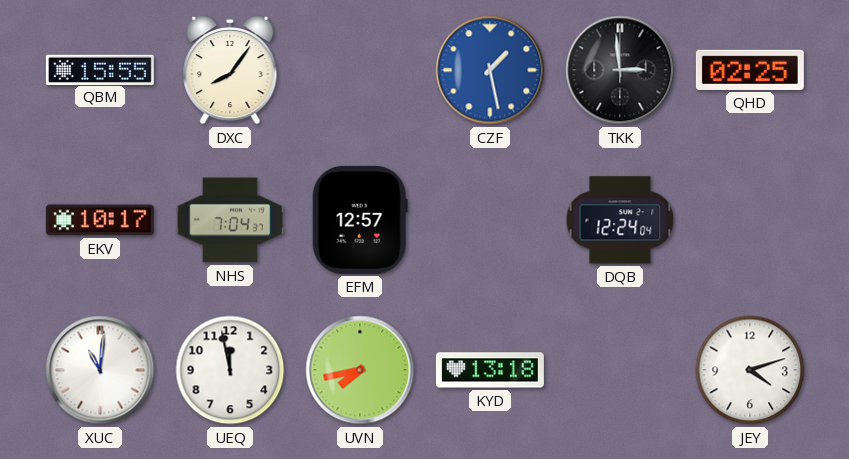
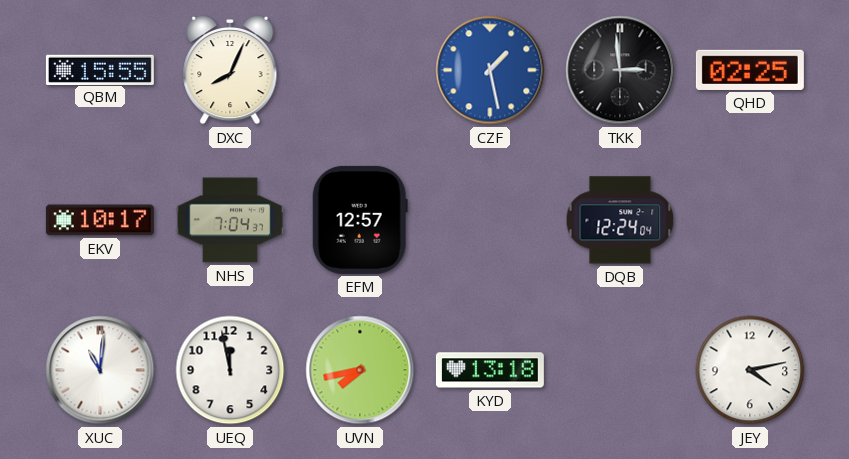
DXC: 8:06 -> 8:04 (230, 70)
JEY: 4:12 -> 4:13 (750, 370)
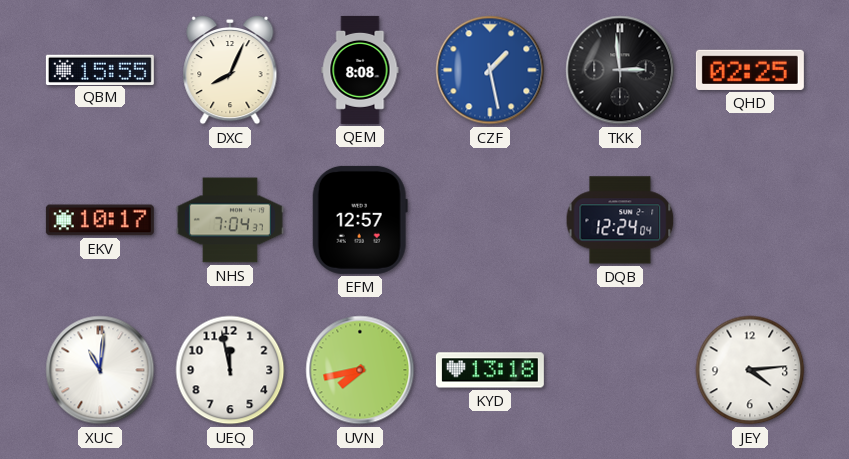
QEM: none -> 8:08 (360, 70)
JEY: 4:13 -> 4:14 (750, 370)
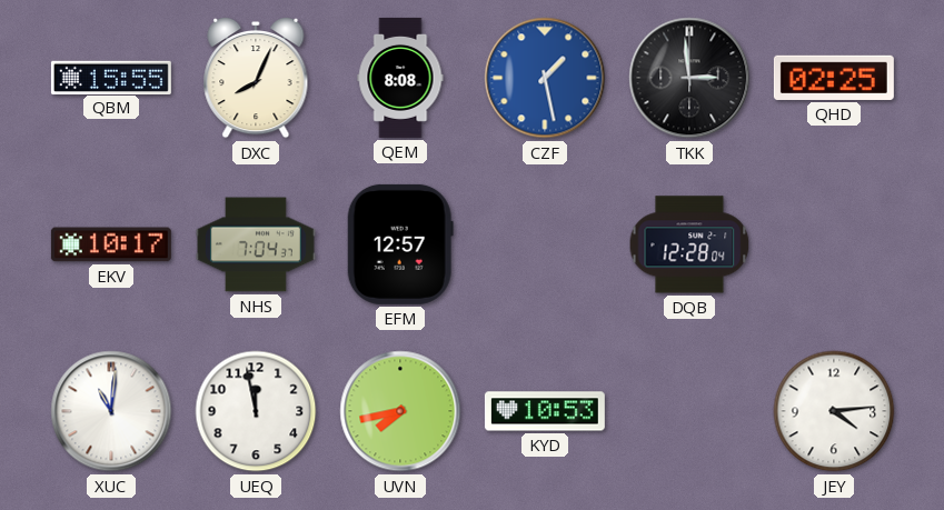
DQB: 12:24 -> 12:28 (689, 244)
KYD: 13:18 -> 10:53 (545, 411)
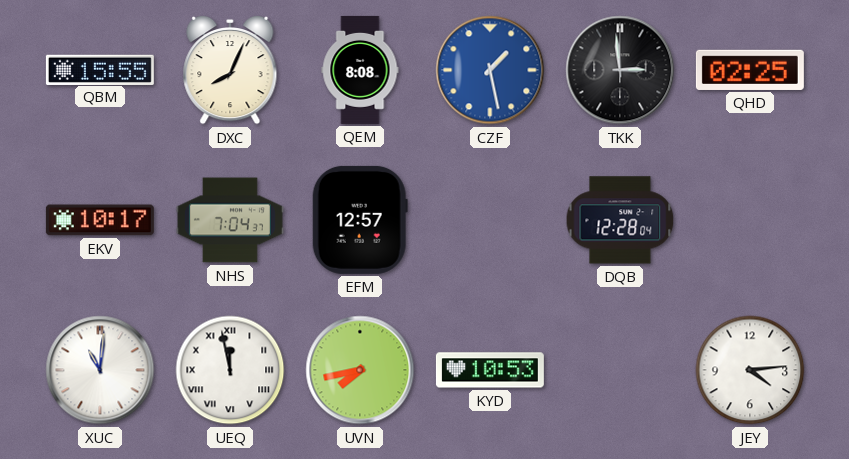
UEQ numerals: Arabic -> Roman (230, 370)
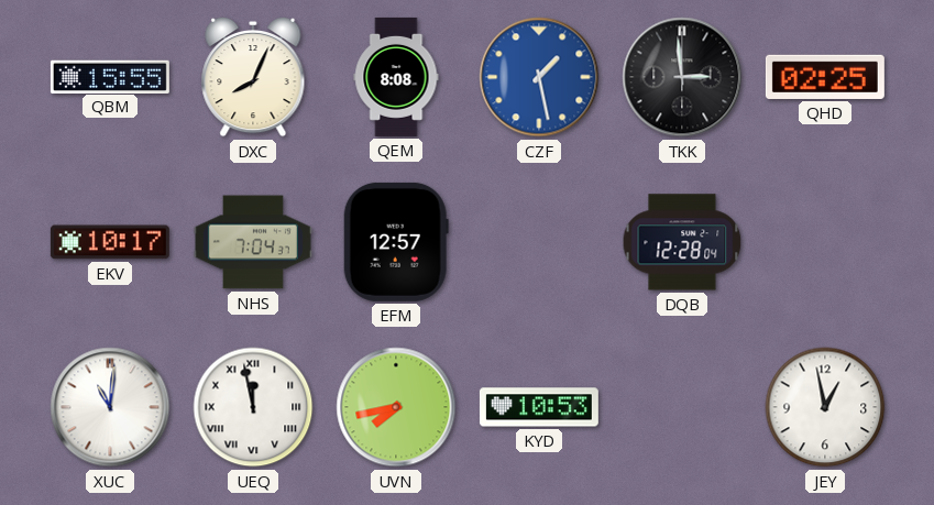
JEY: 4:14 -> 12:58 (825, 407)
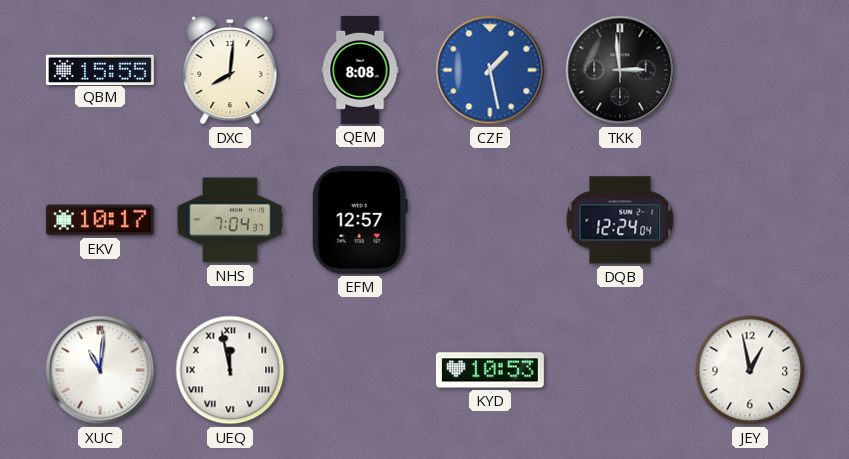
DXC: 8:04 -> 8:01 (230, 70)
QHD: 02:25 -> none (825, 77)
DQB: 12:28 -> 12:24 (620, 220)
UVN: 7:43 -> none (396, 407)
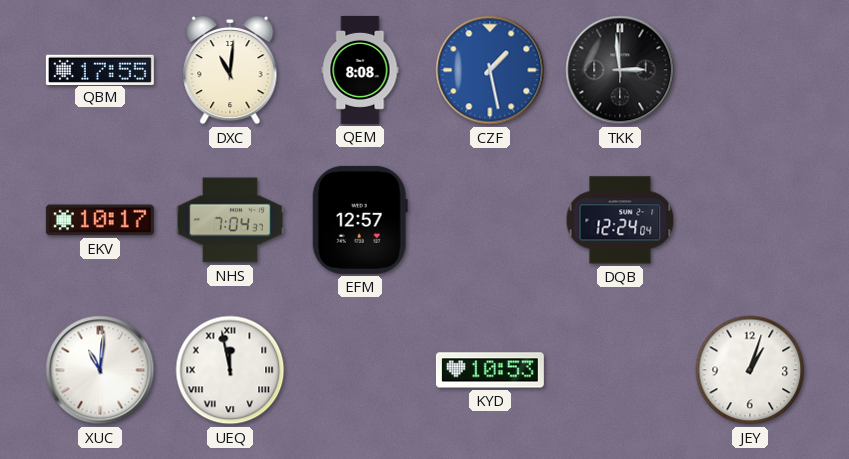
QBM: 15:55 -> 17:55 (100, 69)
DXC: 8:01 -> 11:01 (230, 70)
JEY: 12:58 -> 1:03 (750, 370)
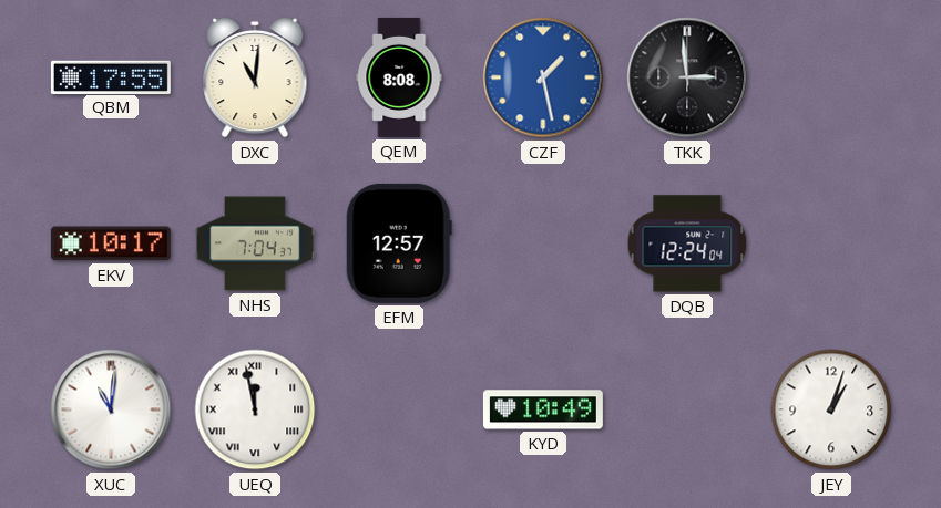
KYD: 10:53 -> 10:49 (543, 409)
